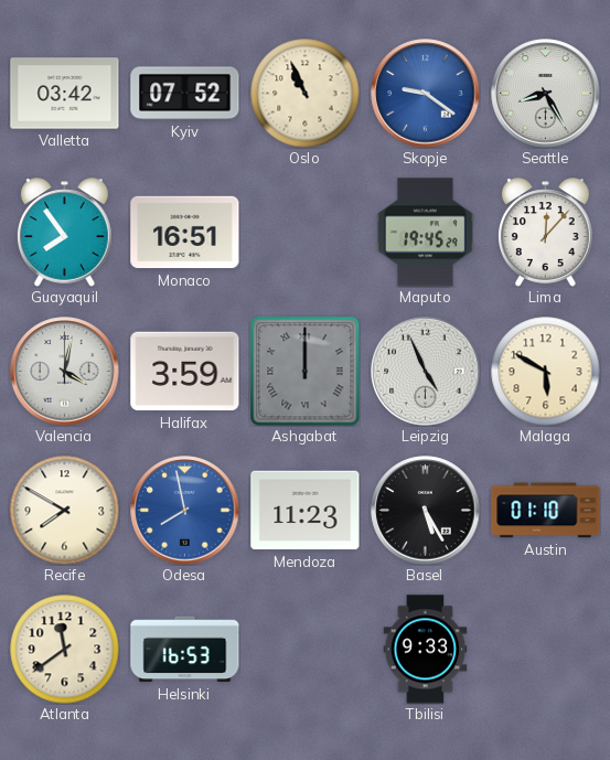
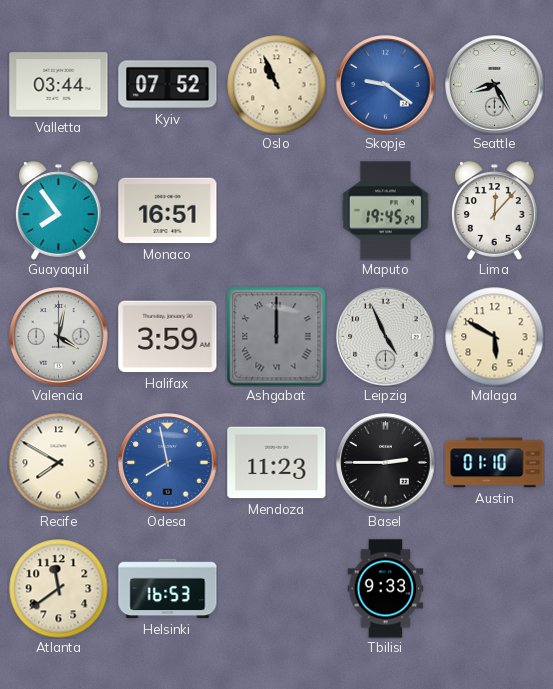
Valletta: 03:42 -> 03:44 (59, 85)
Basel: 5:25 -> 2:45 (386, 463)
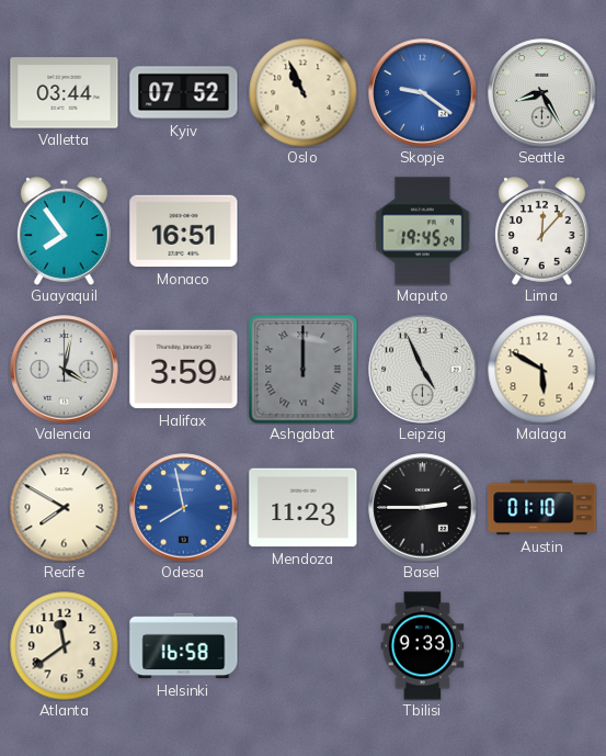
Helsinki: 16:53 -> 16:58 (184, 646)
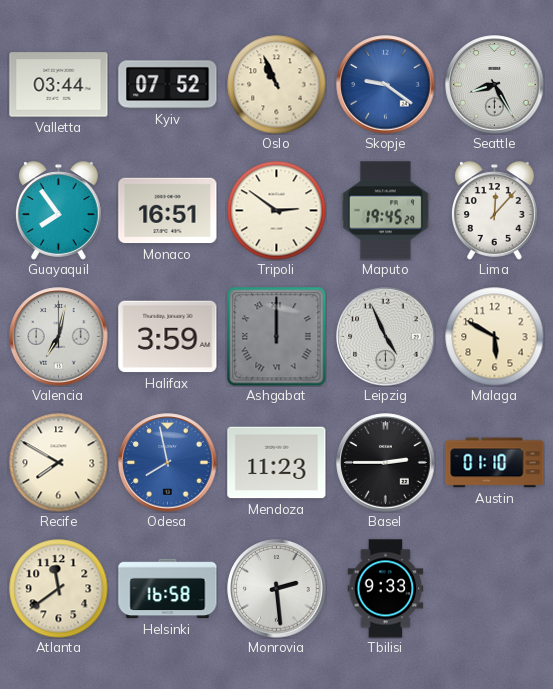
Tripoli: none -> 2:51 (277, 211)
Valencia: 4:02 -> 7:02 (59, 337)
Monrovia: none -> 2:29 (277, 589)
